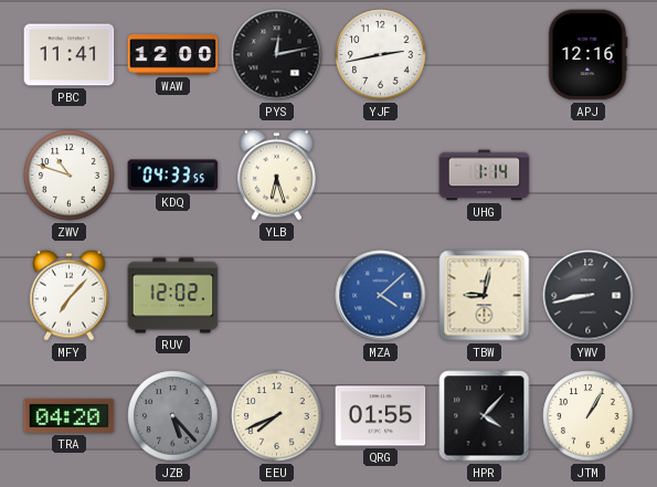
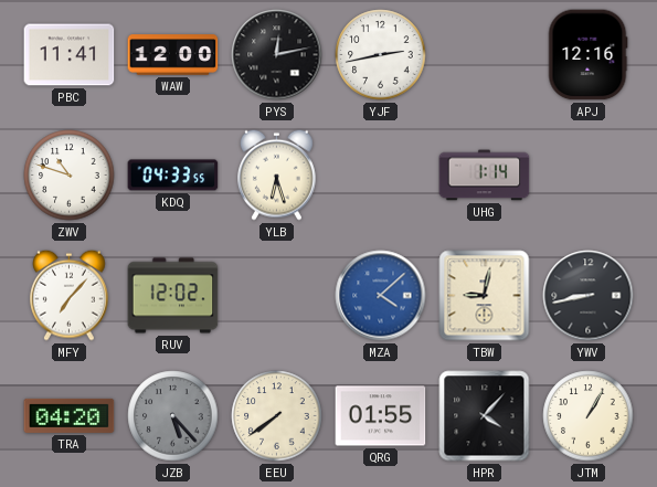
EEU: 7:41 -> 7:39 (277, 416)
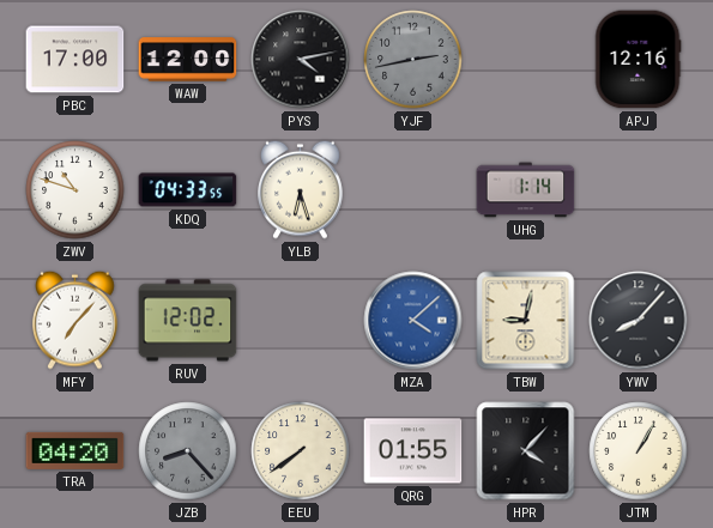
PBC: 11:41 -> 17:00 (75, 60)
PYS: 12:13 -> 4:13 (301, 60)
YJF dial: white -> grey (413, 60)
YWV: 8:43 -> 8:07 (639, 321)
JZB: 5:23 -> 8:23 (188, 451)
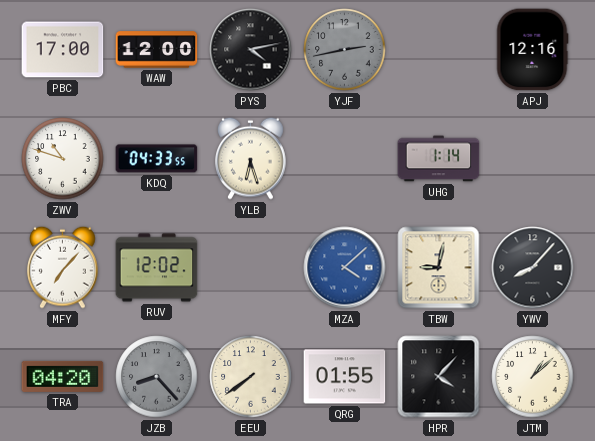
JTM: 1:05 -> 1:08 (533, 377)
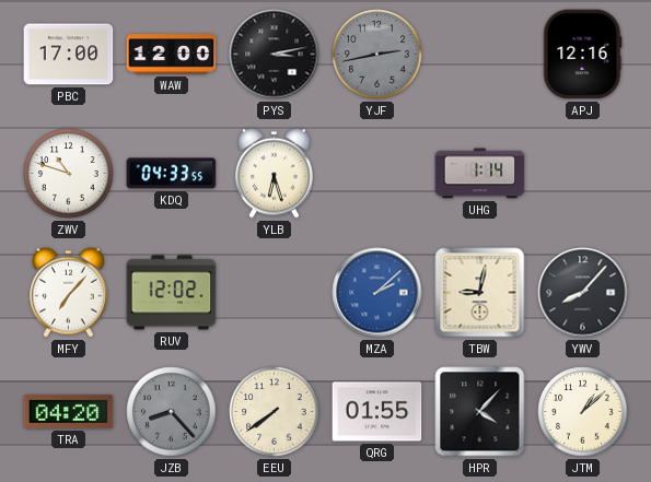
PYS: 4:13 -> 3:13 (275, 55)
MZA: 4:08 -> 2:08 (377, 293)
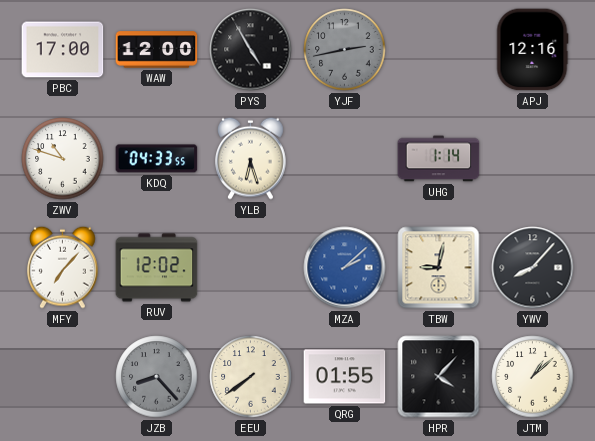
PYS: 3:13 -> 4:55 (251, 50)
TRA: 04:20 -> none (69, 411)
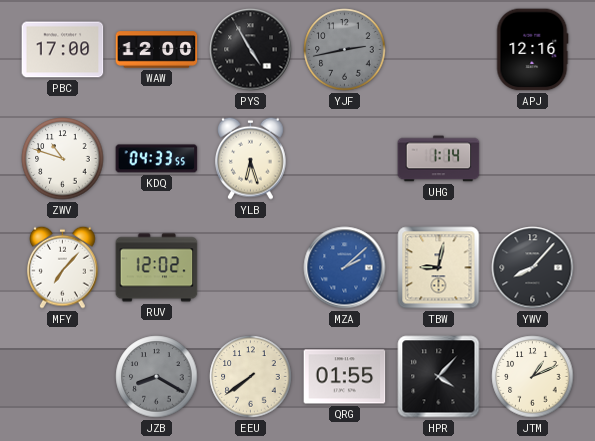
JZB: 8:23 -> 8:20 (157, 377)
JTM: 1:08 -> 1:11 (533, 377)
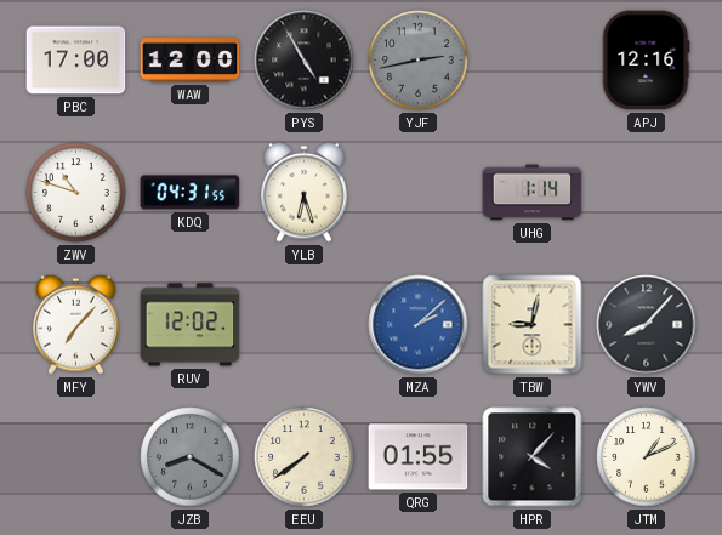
KDQ: 04:33 -> 04:31 (191, 193)
